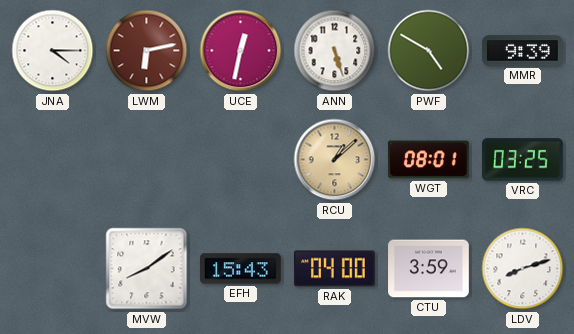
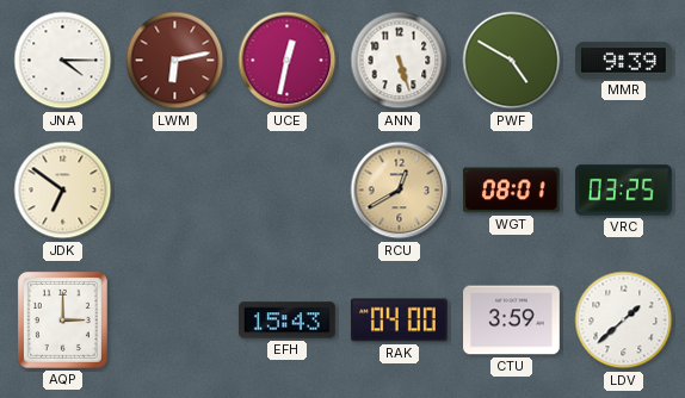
JDK: none -> 6:51 (63, 191)
RCU: 1:08 -> 12:40 (400, 191)
AQP: none -> 3:00 (62, 319)
MVW: 8:09 -> none (147, 269)
LDV: 8:12 -> 1:38 (624, 321)
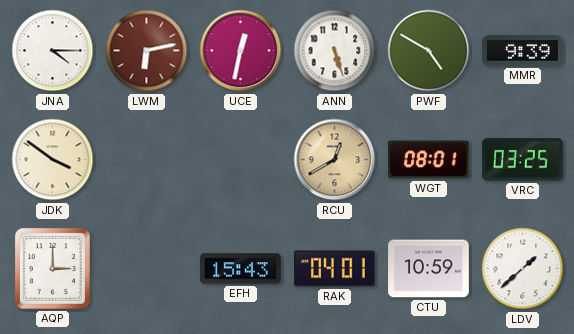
JDK: 6:51 -> 3:51 (53, 160)
RAK: 04:00 -> 04:01 (335, 269)
CTU: 3:59 -> 10:59 (429, 269)
